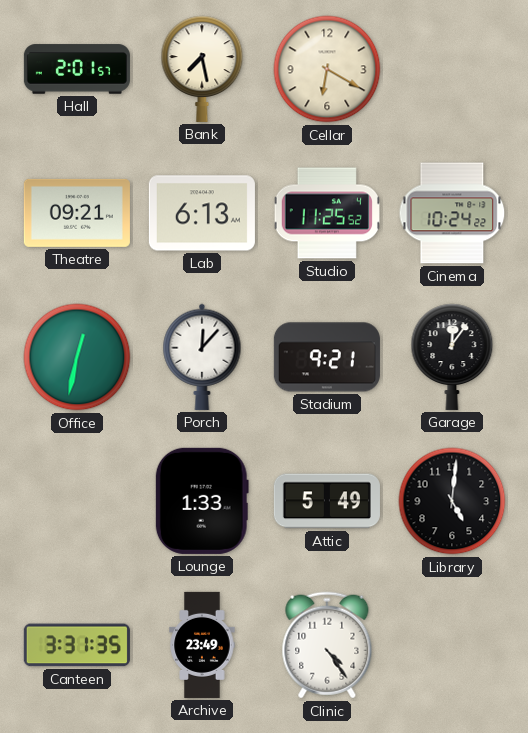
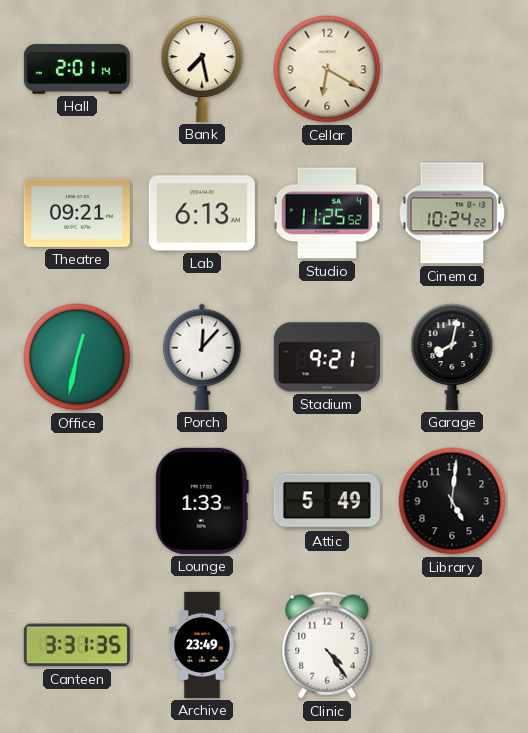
Hall: 2:01:57 -> 2:01:14 (77, 69)
Garage: 12:06 -> 8:02 (452, 357)
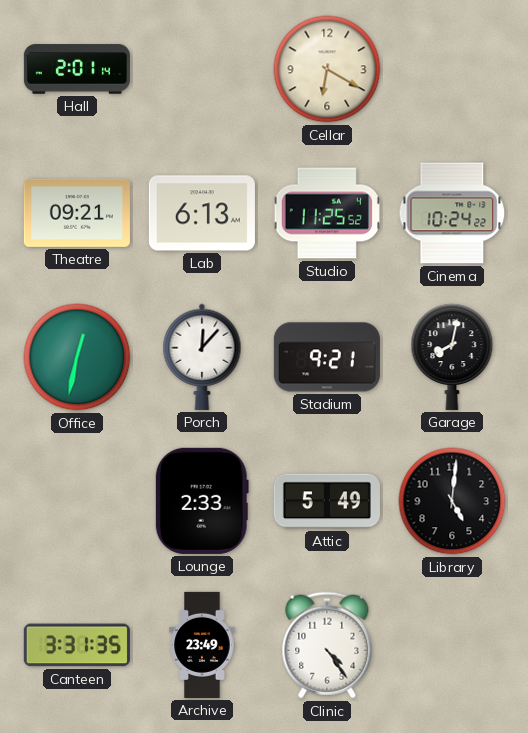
Bank: 7:28 -> none (202, 69)
Lounge: 1:33 -> 2:33 (202, 501)
